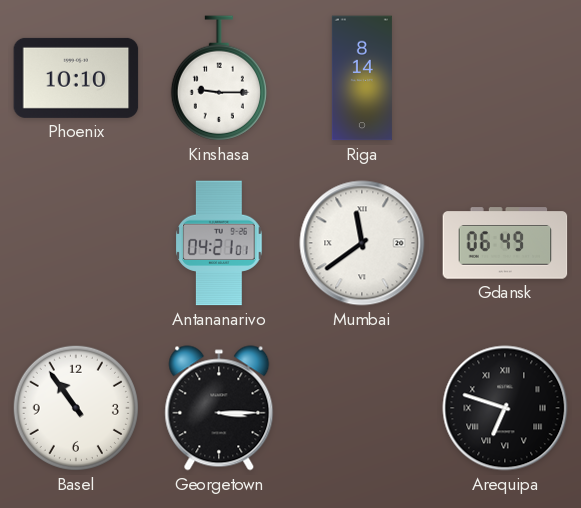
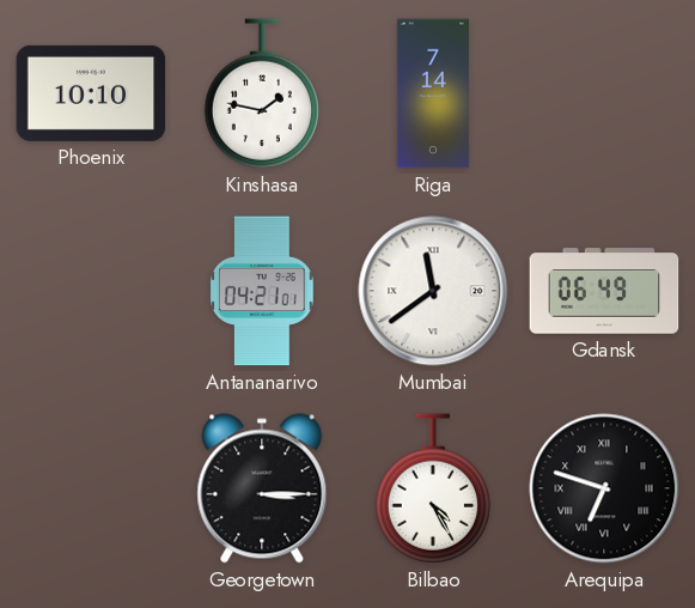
Kinshasa: 9:15 -> 1:47 (262, 93)
Riga: 8:14 -> 7:14 (433, 93)
Basel: 10:54 -> none (76, 408)
Bilbao: none -> 4:25 (433, 488)
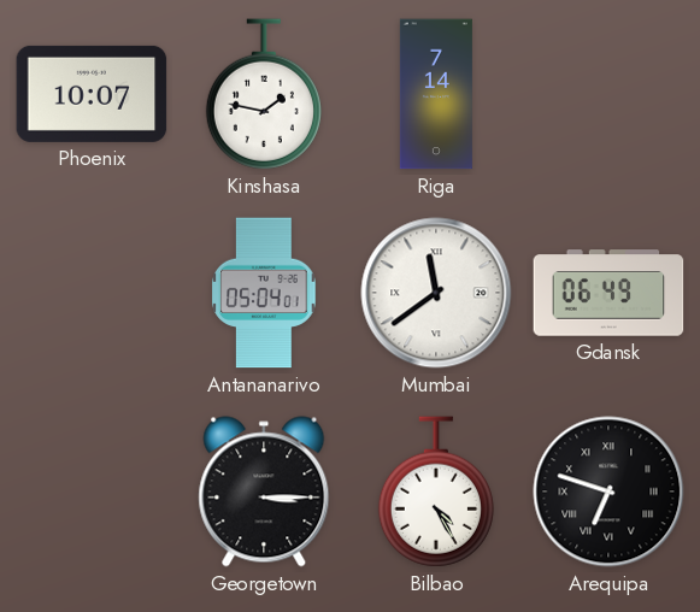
Phoenix: 10:10 -> 10:07 (92, 94)
Antananarivo: 04:21 -> 05:04 (264, 293)
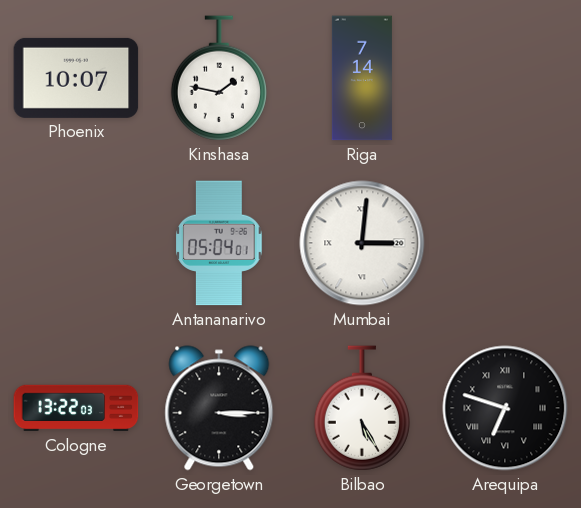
Mumbai: 11:39 -> 3:01 (362, 243)
Gdansk: 06:49 -> none (608, 293)
Cologne: none -> 13:22 (76, 408)
Bilbao: 4:25 -> 5:25 (362, 408)
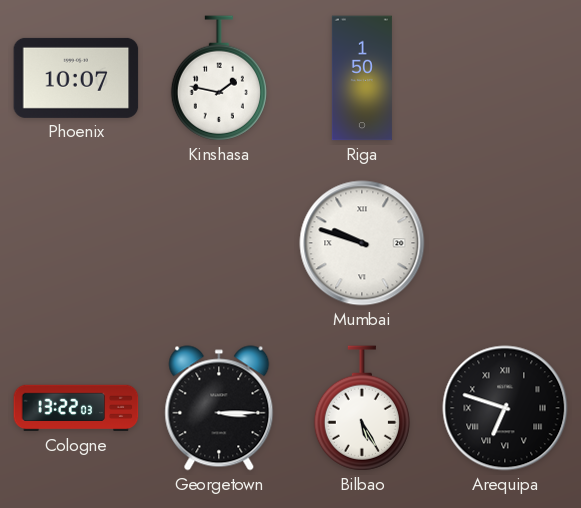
Riga: 7:14 -> 1:50 (362, 78)
Antananarivo: 05:04 -> none (219, 243)
Mumbai: 3:01 -> 9:48 (362, 243)
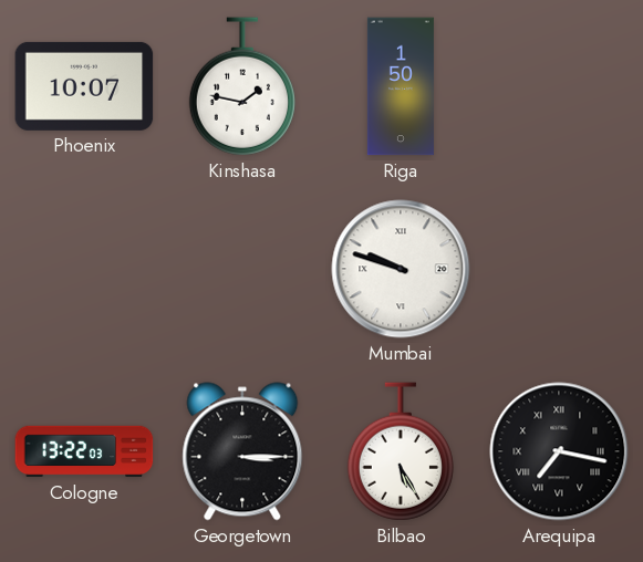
Arequipa: 6:48 -> 7:17 (559, 451)
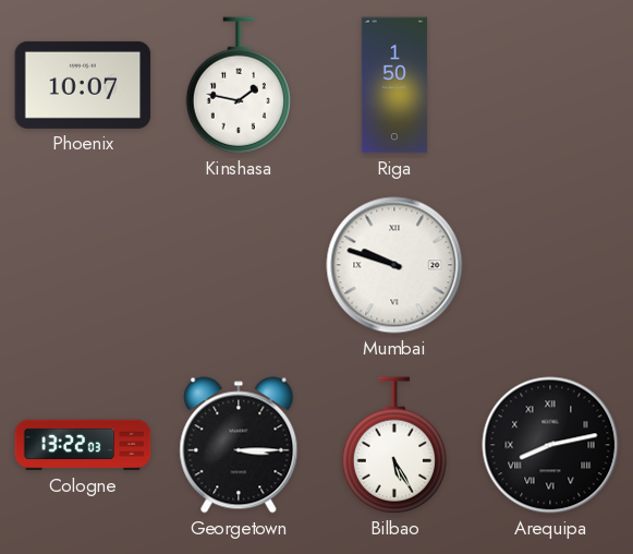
Arequipa: 7:17 -> 8:13 (550, 445)
